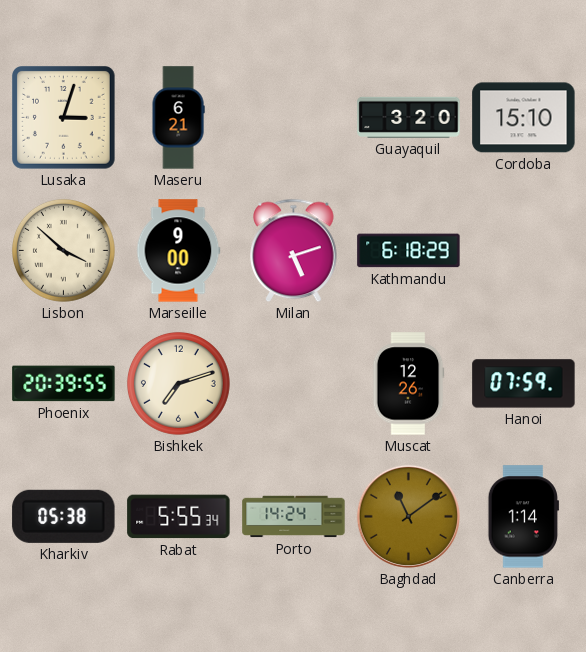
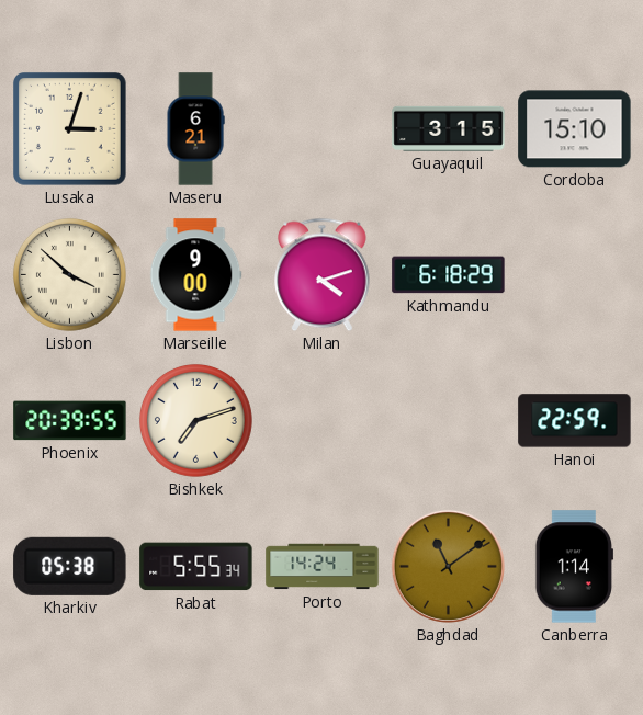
Guayaquil: 3:20 -> 3:15 (449, 128)
Milan: 5:12 -> 4:12 (323, 275)
Muscat: 12:26 -> none (408, 384)
Hanoi: 07:59 -> 22:59 (575, 421)
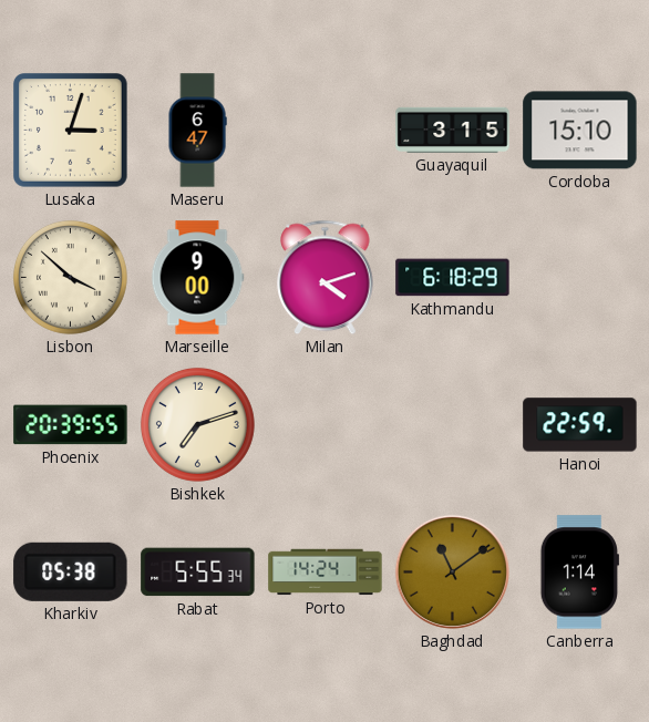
Maseru: 6:21 -> 6:47 (197, 131)
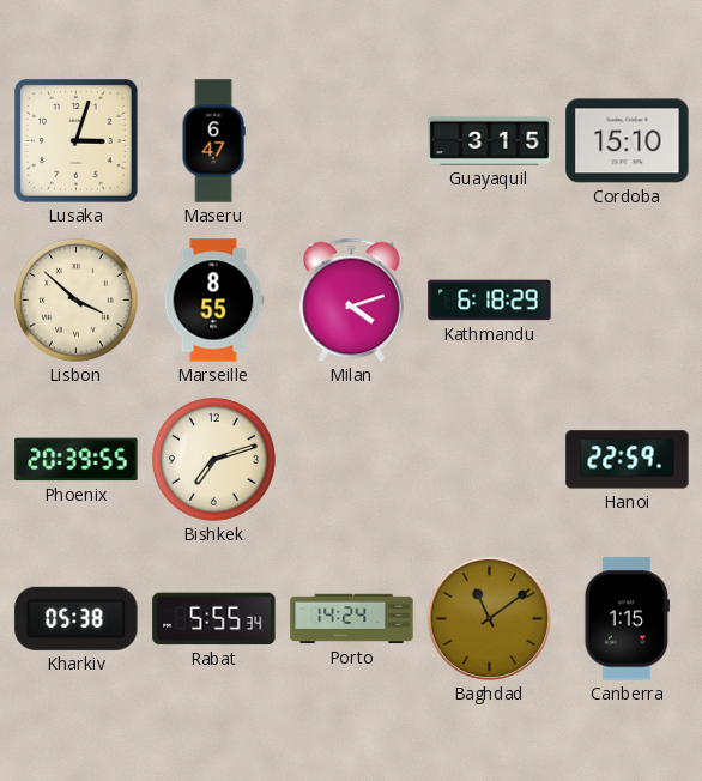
Marseille: 9:00 -> 8:55 (213, 301)
Canberra: 1:14 -> 1:15 (627, 619)
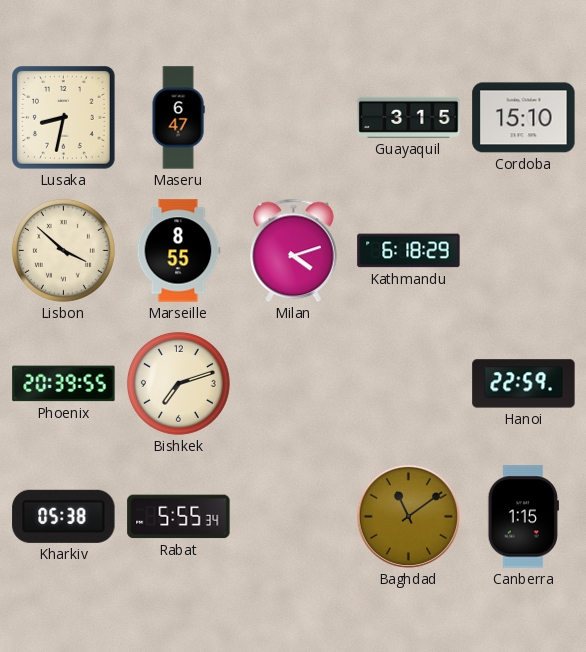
Lusaka: 3:03 -> 8:32 (64, 118)
Porto: 14:24 -> none (352, 619)
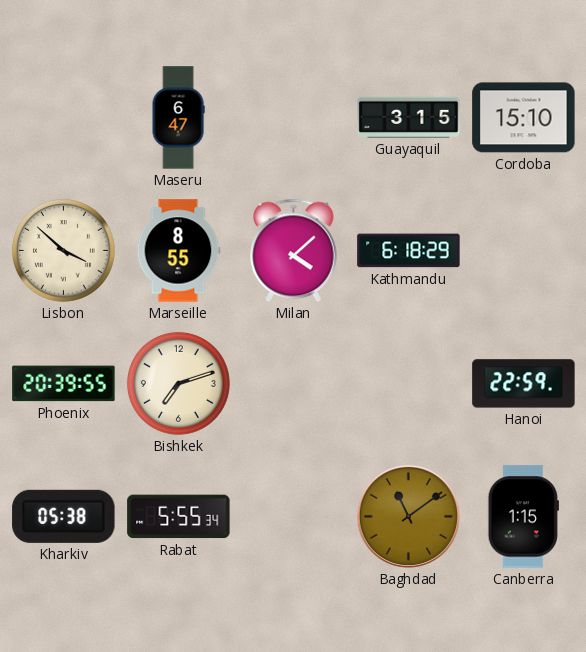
Lusaka: 8:32 -> none (64, 118)
Milan: 4:12 -> 4:08 (294, 251)
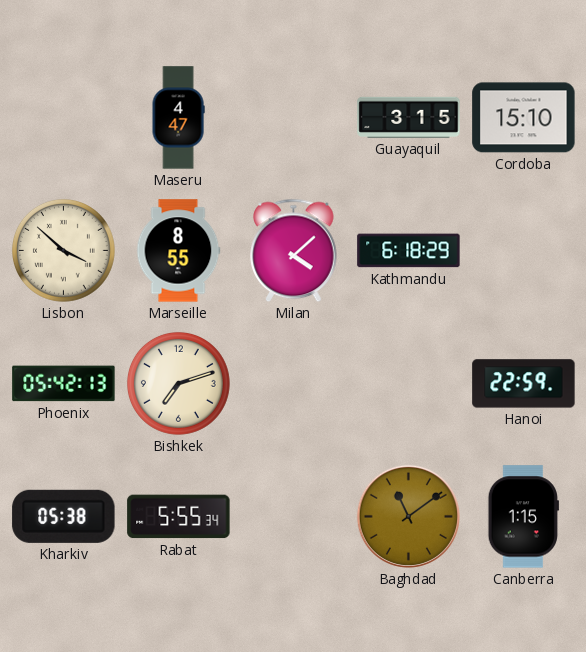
Maseru: 6:47 -> 4:47 (178, 118)
Phoenix: 20:39 -> 05:42 (64, 384)
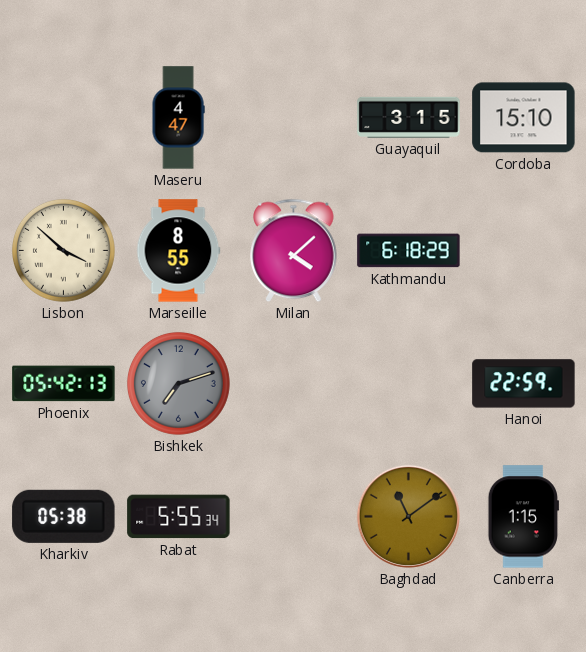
Bishkek dial: cream -> grey (178, 383)
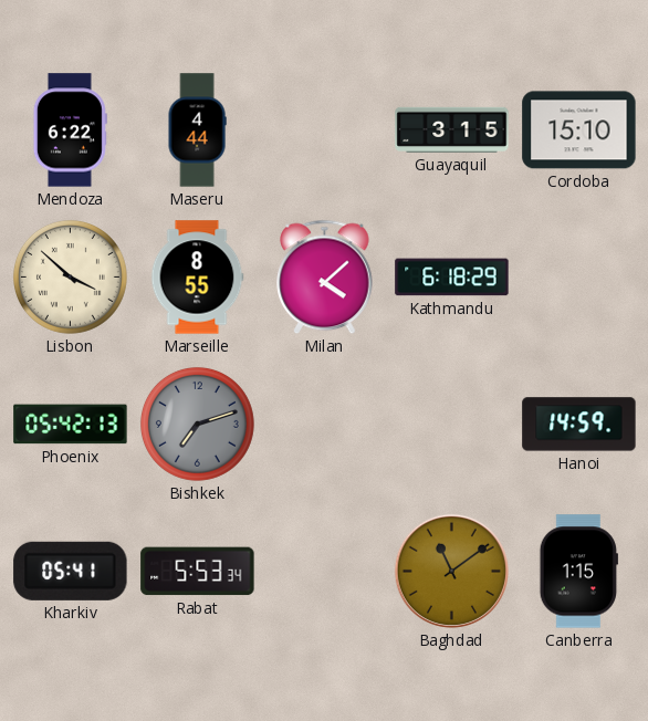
Mendoza: none -> 6:22 (70, 130)
Maseru: 4:47 -> 4:44 (197, 130)
Hanoi: 22:59 -> 14:59 (579, 425)
Kharkiv: 05:38 -> 05:41 (71, 571)
Rabat: 5:55 -> 5:53 (198, 572)
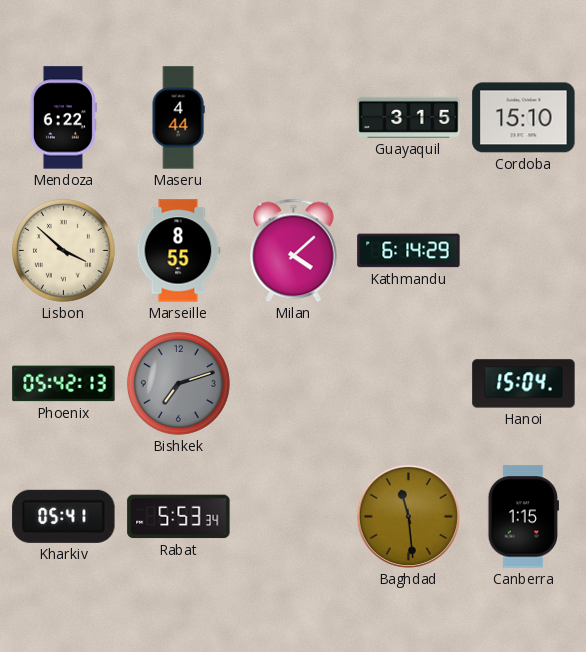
Kathmandu: 6:18 -> 6:14 (409, 251)
Hanoi: 14:59 -> 15:04 (524, 384)
Baghdad: 11:09 -> 11:29 (408, 516)
